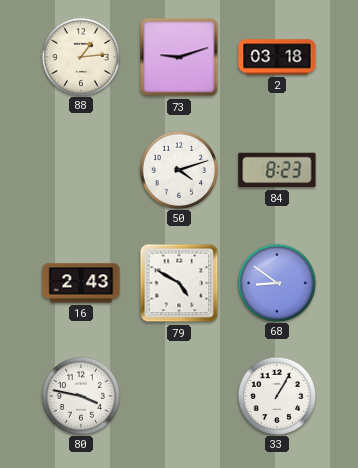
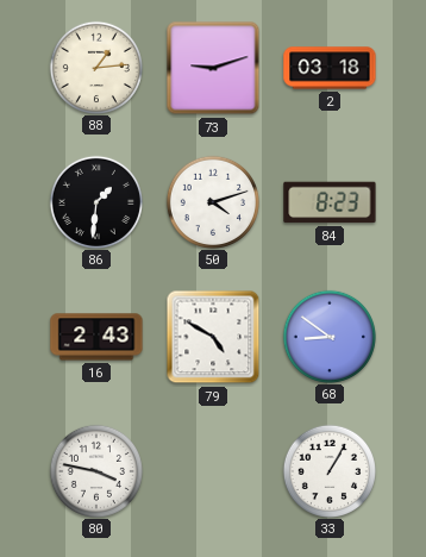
86: none -> 1:31 (95, 201)
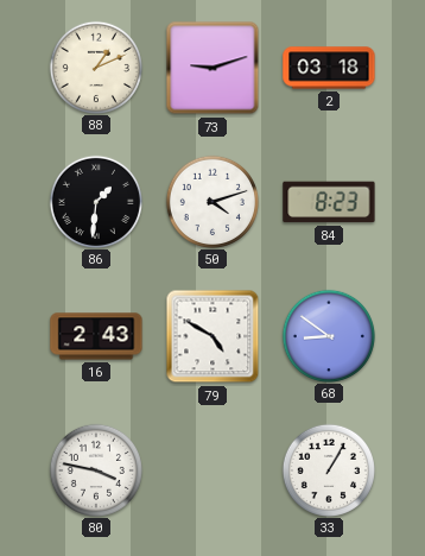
88: 1:14 -> 1:11 (95, 67)
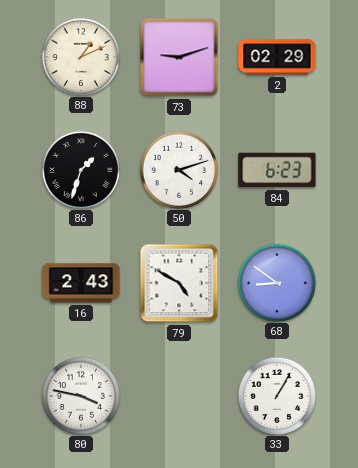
2: 03:18 -> 02:29 (277, 57)
86: 1:31 -> 1:33 (80, 169)
84: 8:23 -> 6:23 (277, 170)
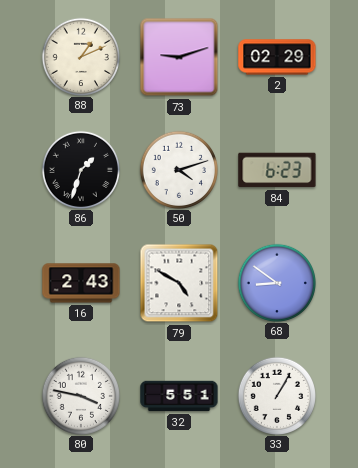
32: none -> 5:51 (179, 396)
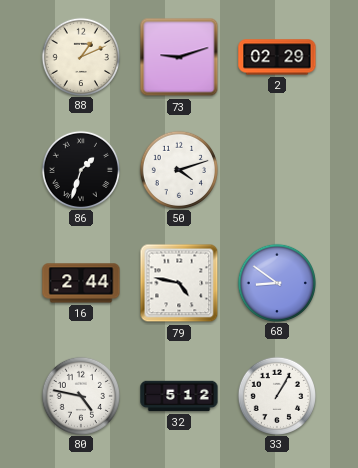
84: 6:23 -> none (277, 170)
16: 2:43 -> 2:44 (81, 283)
79: 4:50 -> 4:47 (179, 283)
80: 3:47 -> 4:47 (80, 395)
32: 5:51 -> 5:12 (179, 396)
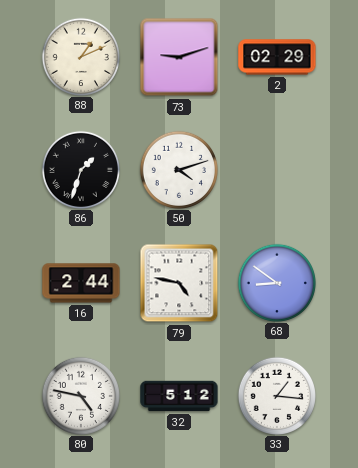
33: 1:05 -> 1:16 (276, 395)
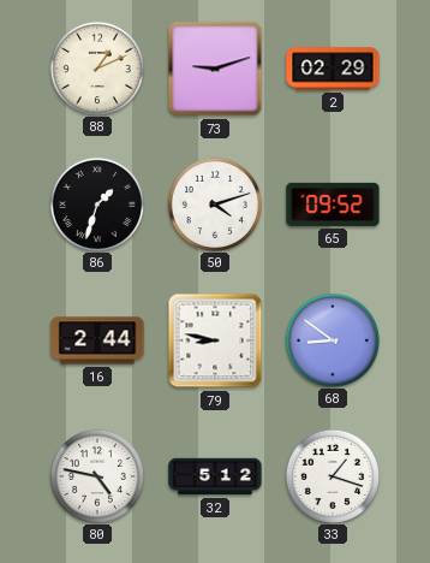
65: none -> 09:52 (333, 205)
79: 4:47 -> 8:47 (215, 340)
33: 1:16 -> 1:18 (332, 475)
